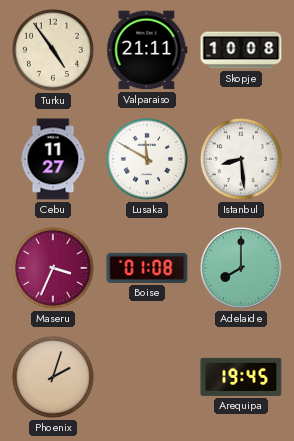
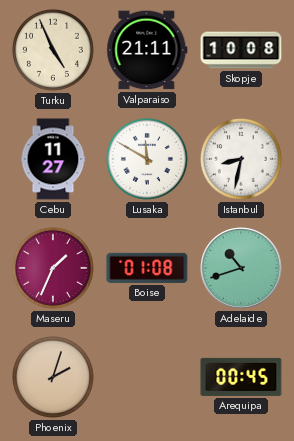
Turku: 4:54 -> 4:56 (53, 50)
Istanbul: 8:29 -> 8:32 (241, 159)
Maseru: 3:34 -> 1:34 (53, 268)
Adelaide: 8:00 -> 10:42 (241, 268)
Arequipa: 19:45 -> 00:45 (241, 377)
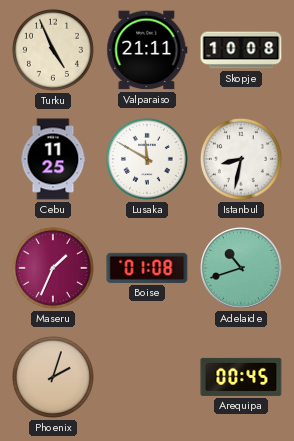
Cebu: 11:27 -> 11:25 (53, 159)
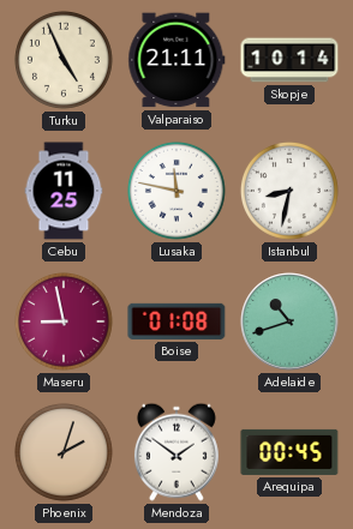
Skopje: 10:08 -> 10:14 (289, 60)
Lusaka: 11:50 -> 11:47 (176, 191)
Maseru: 1:34 -> 8:58 (64, 321)
Mendoza: none -> 1:51 (176, 452)
